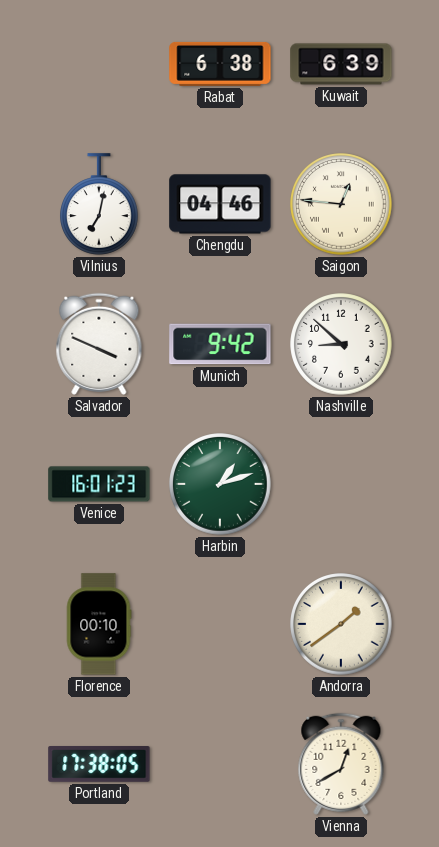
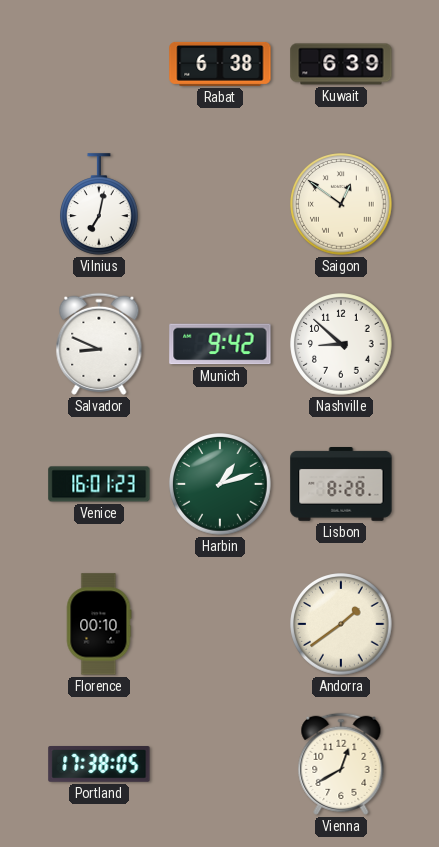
Chengdu: 04:46 -> none (220, 204)
Saigon: 12:46 -> 12:51 (341, 204)
Salvador: 3:49 -> 8:49 (99, 344)
Lisbon: none -> 8:28 (341, 485)
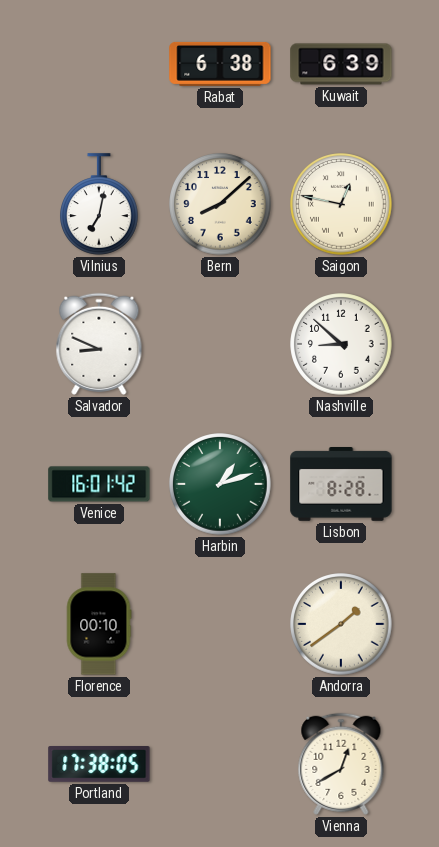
Bern: none -> 8:08 (220, 204)
Saigon: 12:51 -> 12:47 (341, 204)
Munich: 9:42 -> none (220, 344)
Venice: 16:01:23 -> 16:01:42 (99, 484)
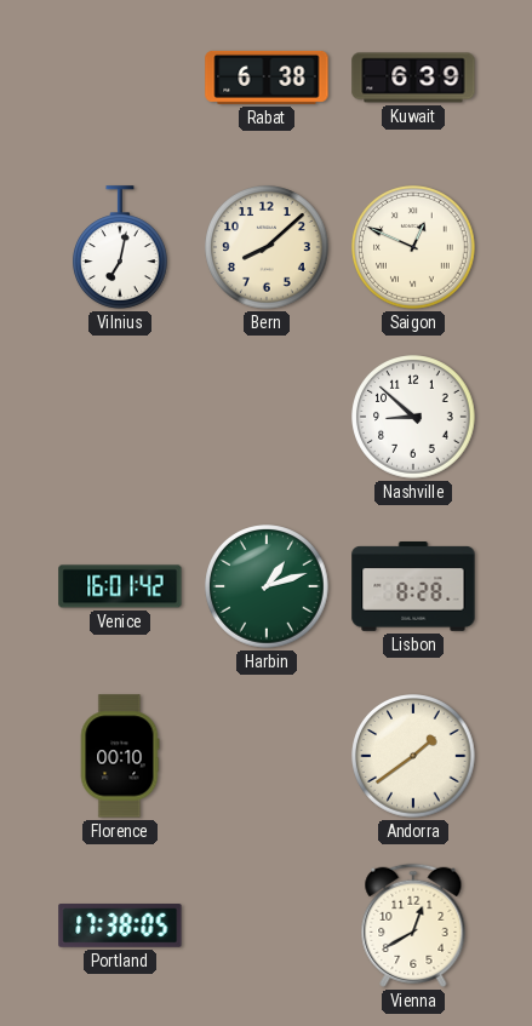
Saigon: 12:47 -> 12:49 (413, 247)
Salvador: 8:49 -> none (99, 344)
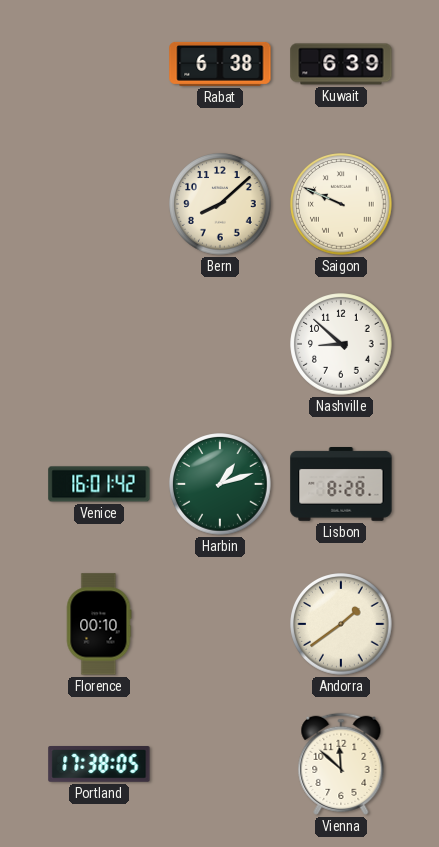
Vilnius: 7:02 -> none (121, 247)
Saigon: 12:49 -> 9:49 (341, 204)
Vienna: 12:40 -> 11:52 (341, 764)
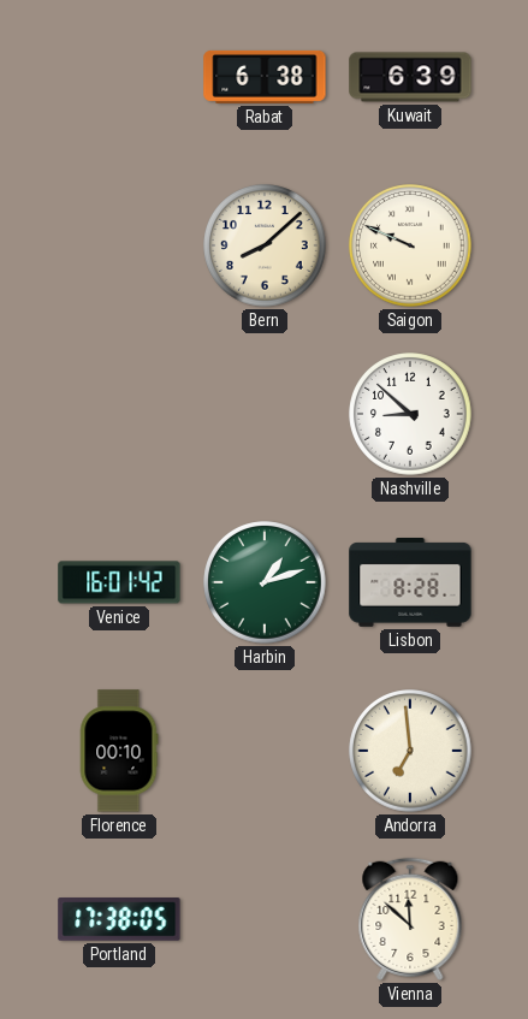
Andorra: 1:39 -> 6:59 (410, 751)
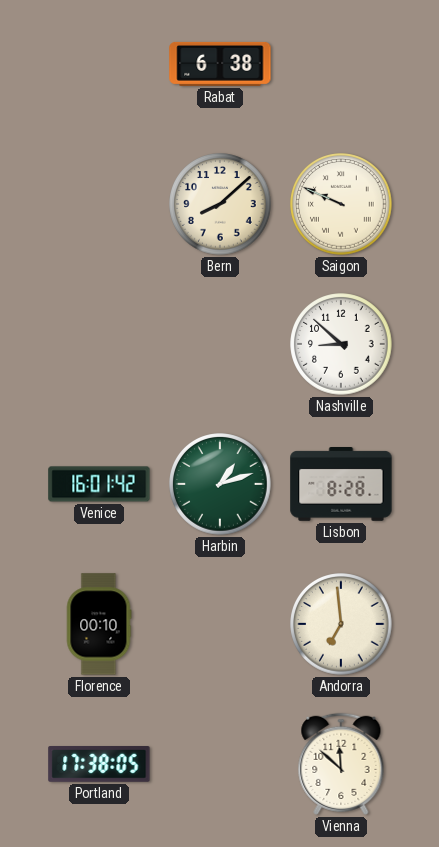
Kuwait: 6:39 -> none (410, 77)
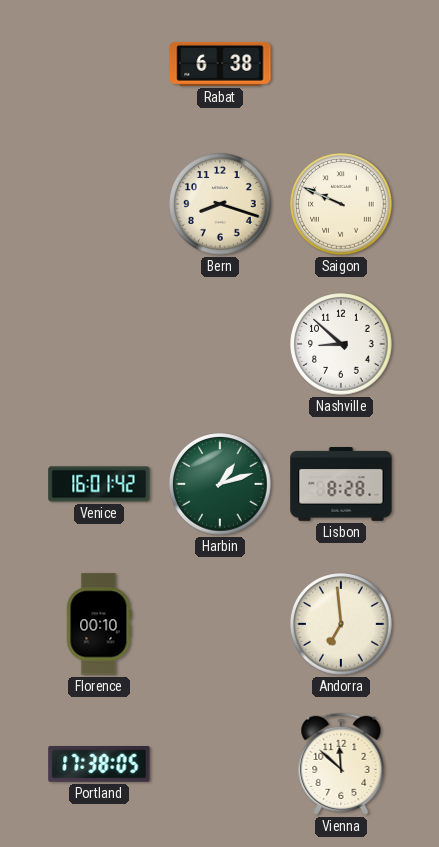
Bern: 8:08 -> 8:18 (220, 204)
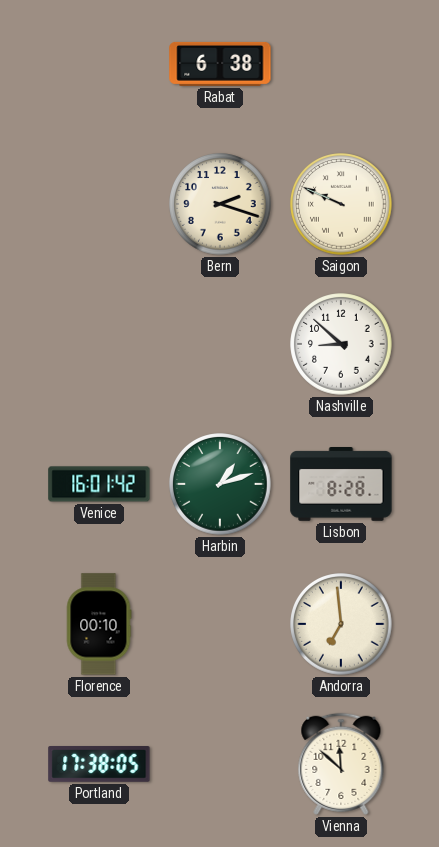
Bern: 8:18 -> 2:18 (220, 204)
